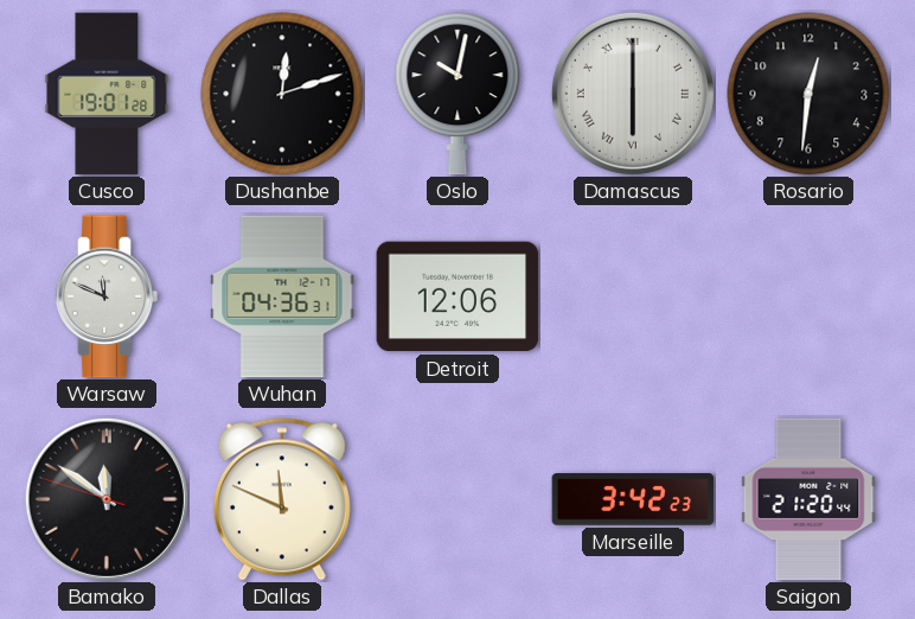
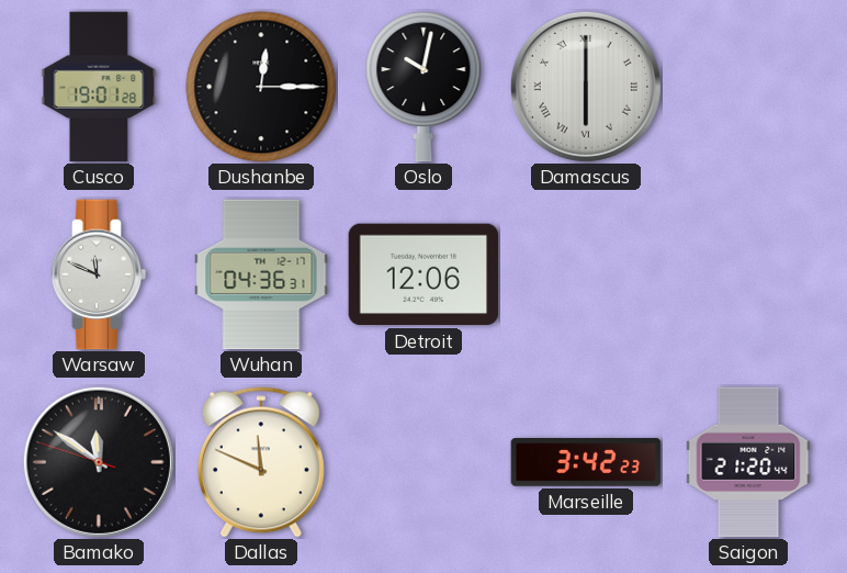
Dushanbe: 12:12 -> 12:15 (261, 87)
Rosario: 12:31 -> none (808, 94)
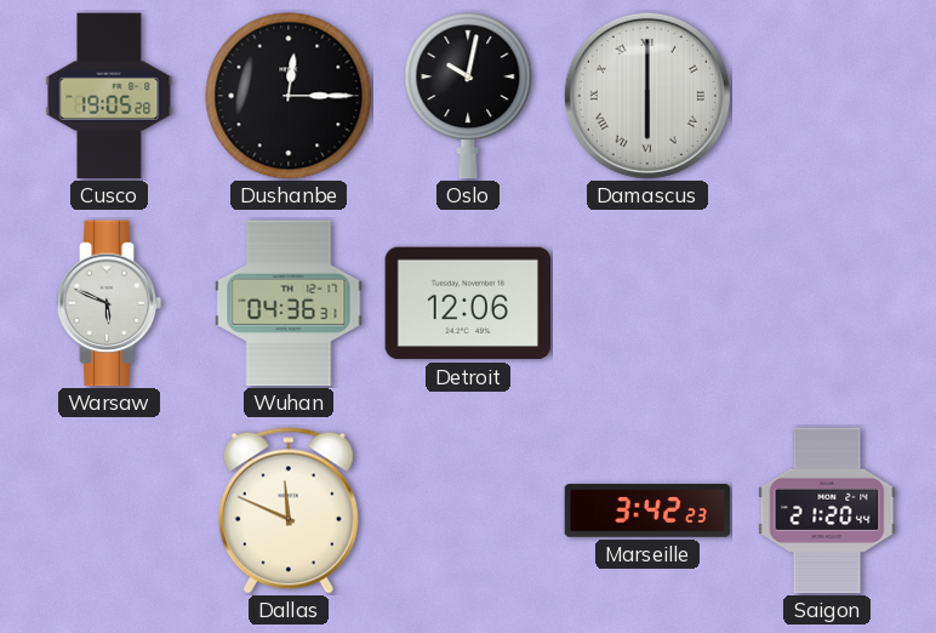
Cusco: 19:01 -> 19:05 (109, 96)
Warsaw: 11:49 -> 5:49 (109, 303)
Bamako: 11:50 -> none (99, 462)
